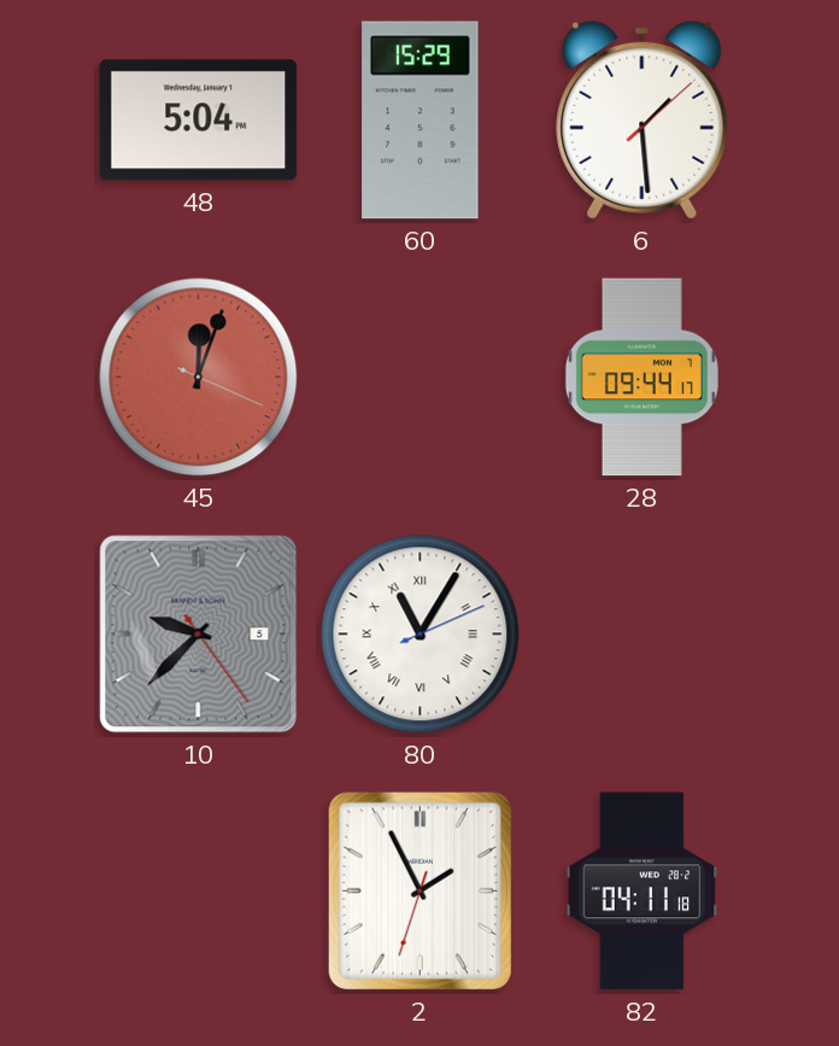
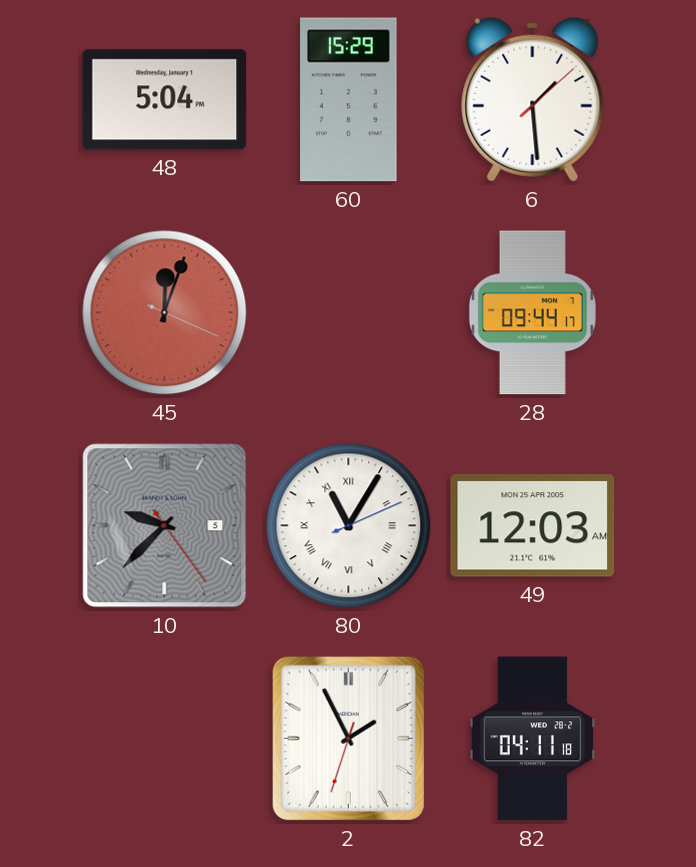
49: none -> 12:03 (533, 526)
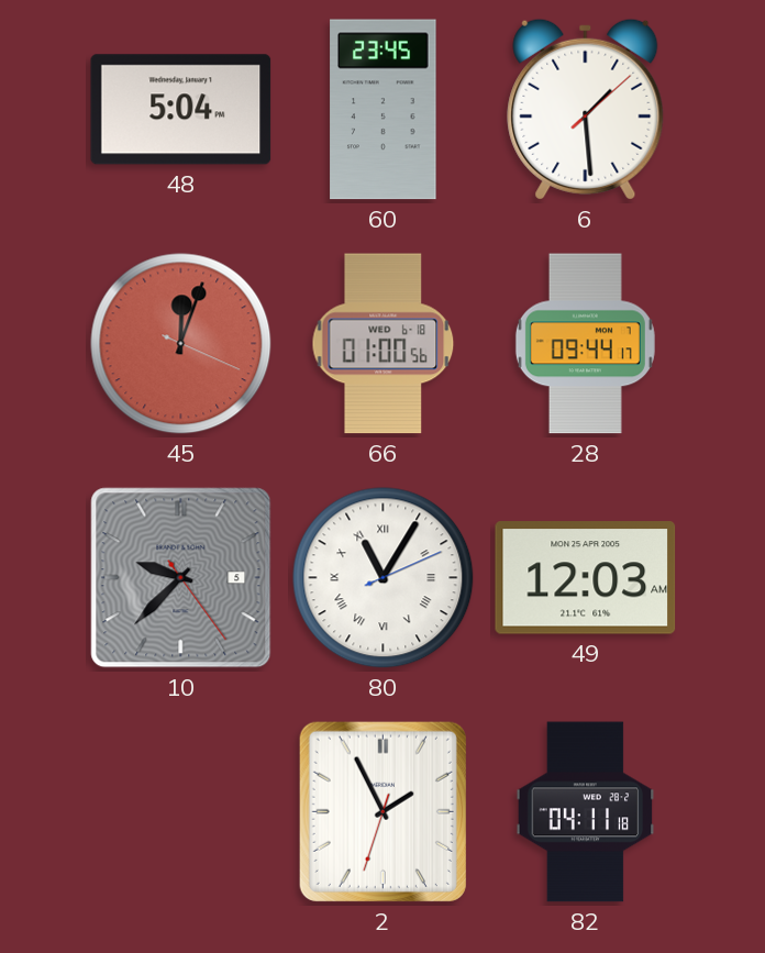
60: 15:29 -> 23:45 (384, 110)
66: none -> 01:00 (384, 344)
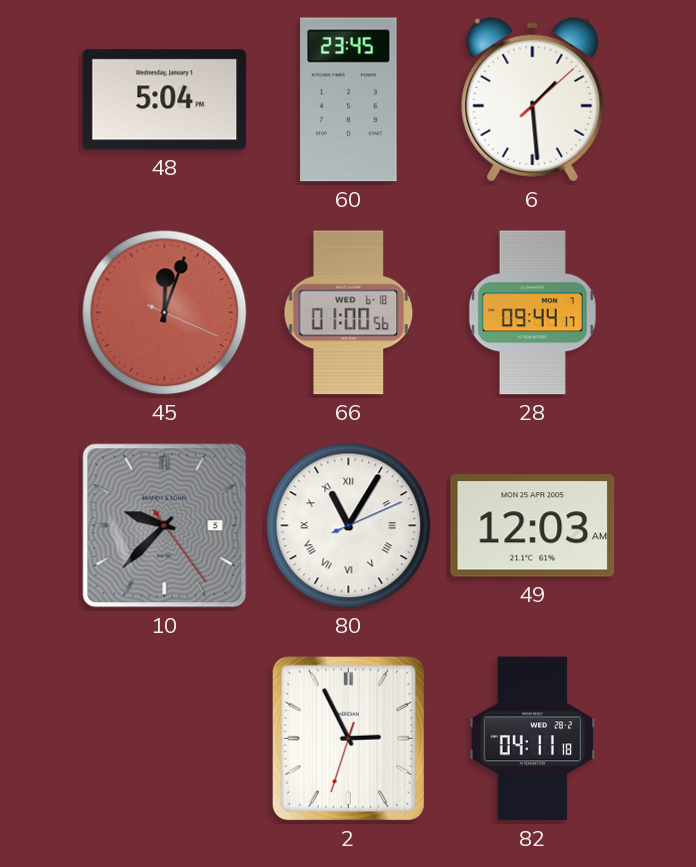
2: 1:55 -> 2:55 (348, 738)
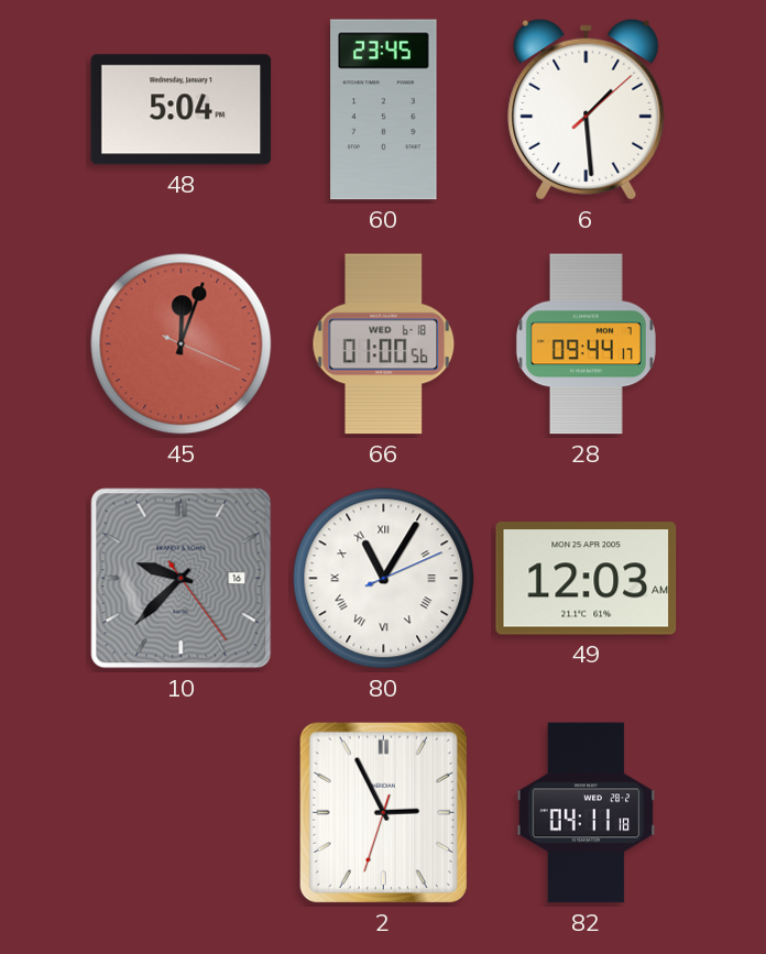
10 date: 5 -> 16 (182, 579)
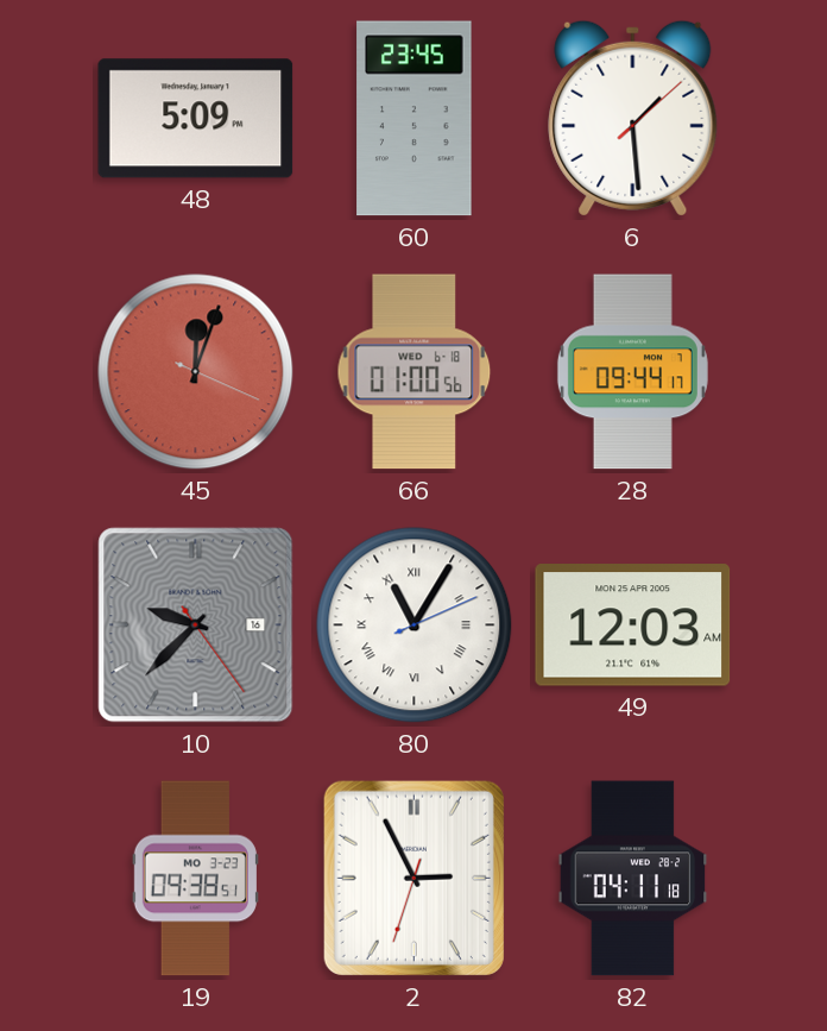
48: 5:04 -> 5:09 (196, 119)
19: none -> 09:38 (195, 879)
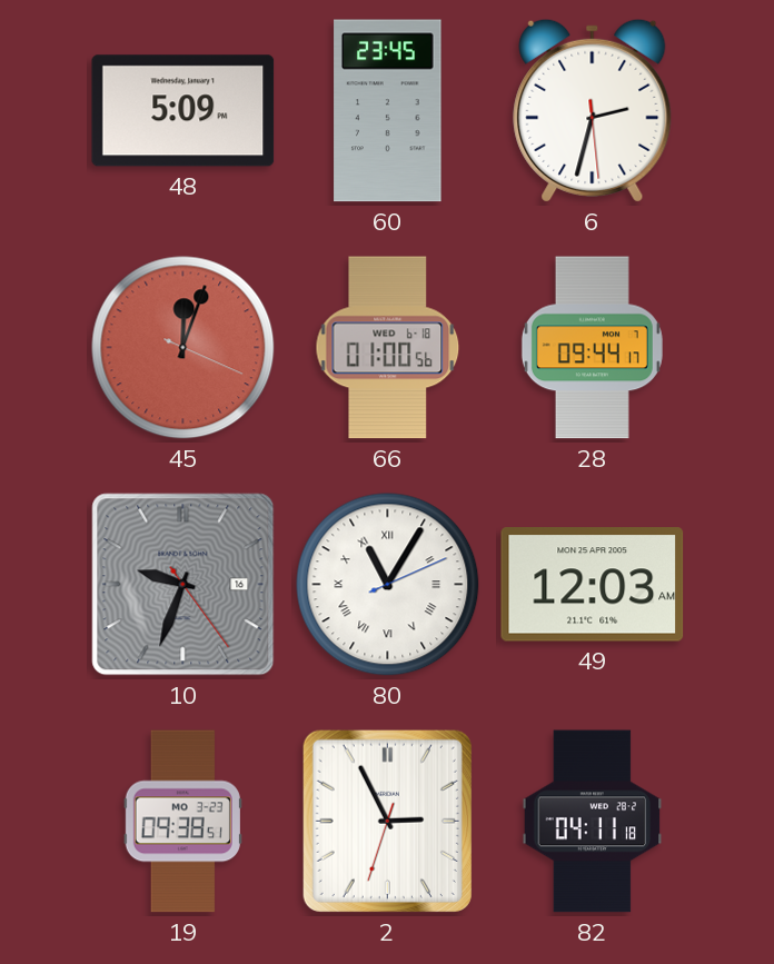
6: 1:29 -> 2:32 (593, 110)
10: 9:37 -> 9:33 (183, 585)
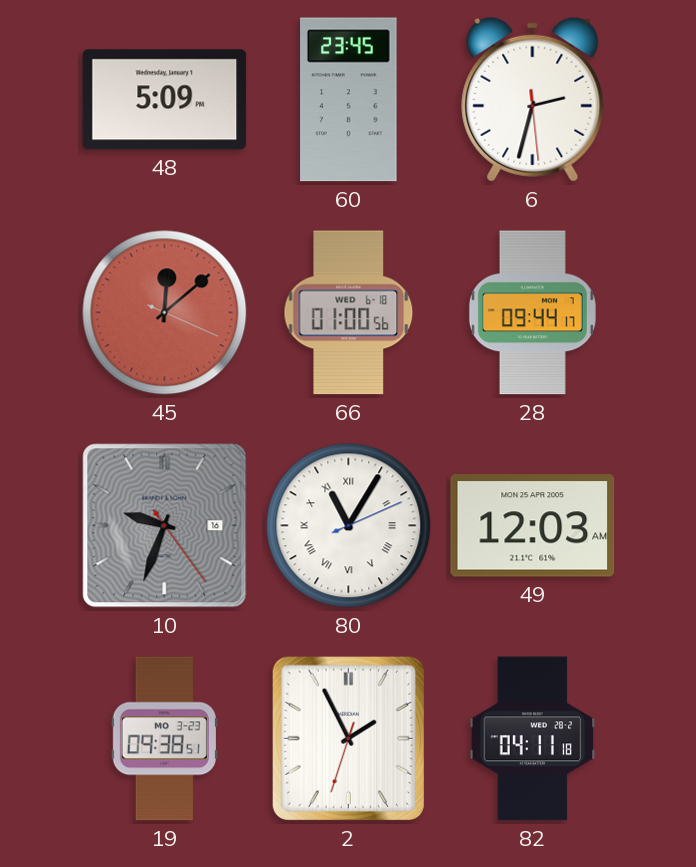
45: 12:03 -> 12:08 (165, 313)
2: 2:55 -> 1:55 (348, 738)
